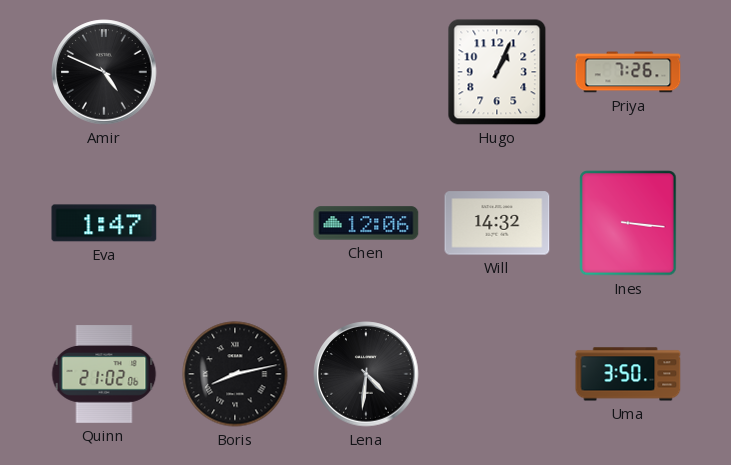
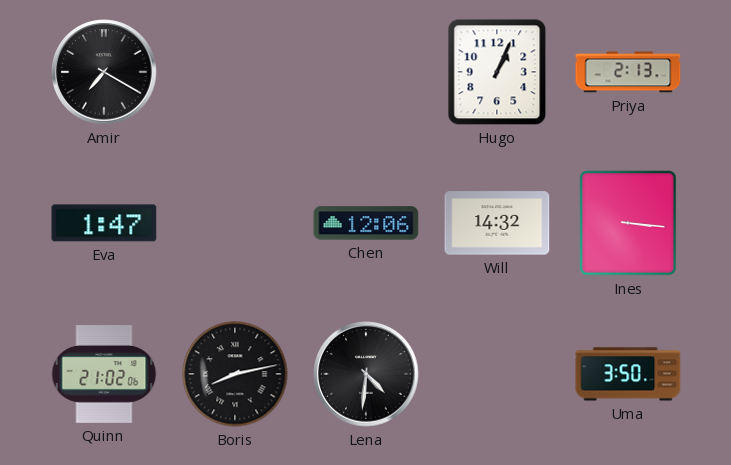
Amir: 4:49 -> 7:20 (104, 72)
Priya: 7:26 -> 2:13 (628, 72)
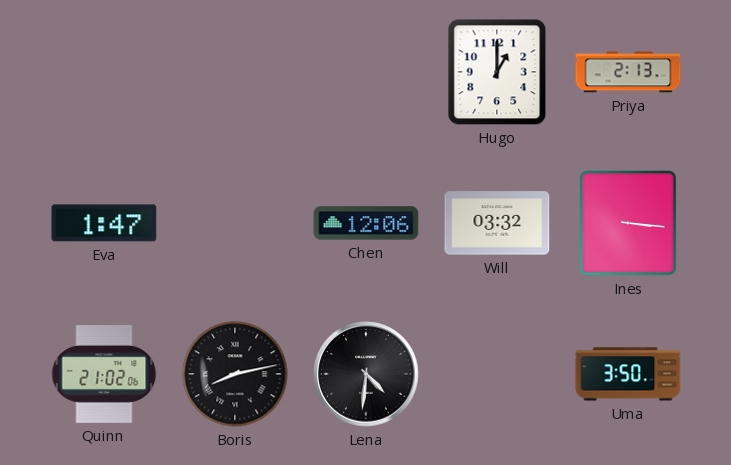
Amir: 7:20 -> none (104, 72)
Hugo: 1:04 -> 1:00 (497, 72)
Will: 14:32 -> 03:32 (497, 223)
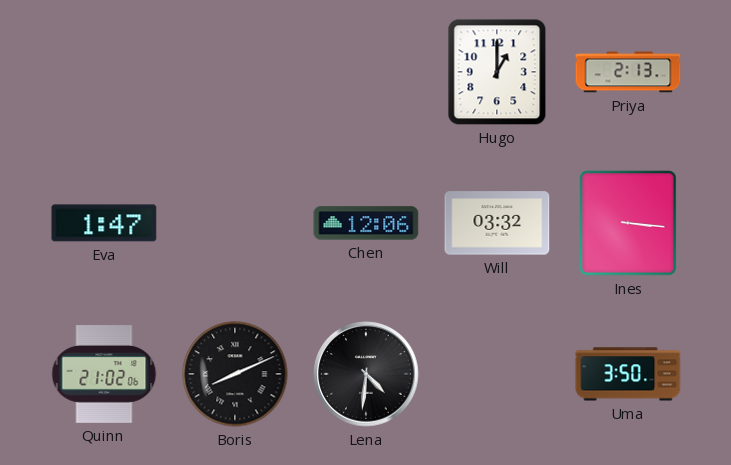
Boris: 8:13 -> 8:11 (235, 374)
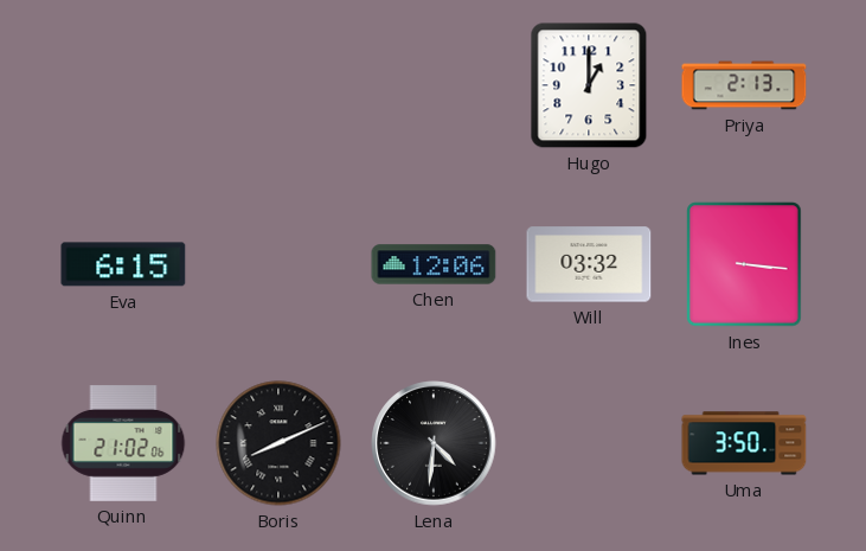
Eva: 1:47 -> 6:15 (123, 264)
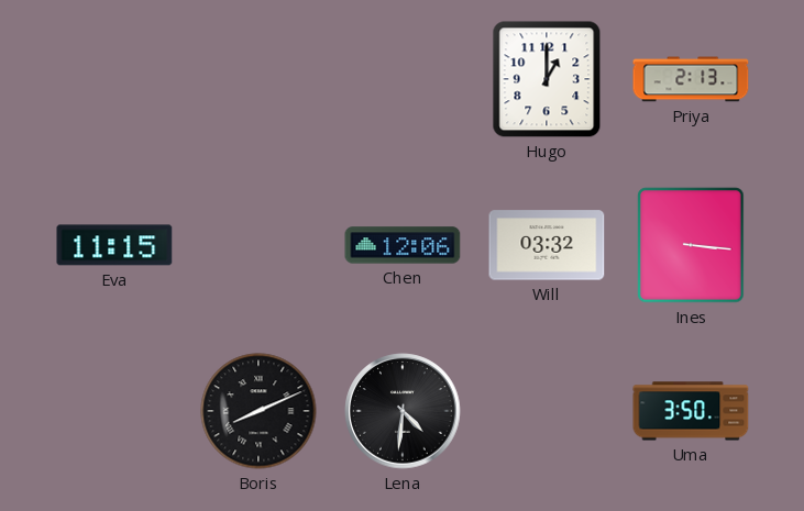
Eva: 6:15 -> 11:15 (114, 245)
Quinn: 21:02 -> none (123, 443)
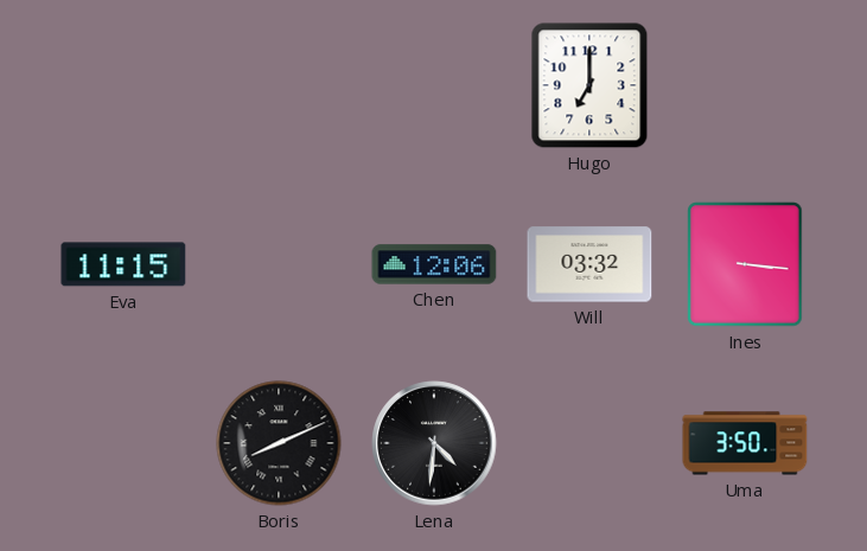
Hugo: 1:00 -> 7:00 (589, 85)
Priya: 2:13 -> none (691, 79)
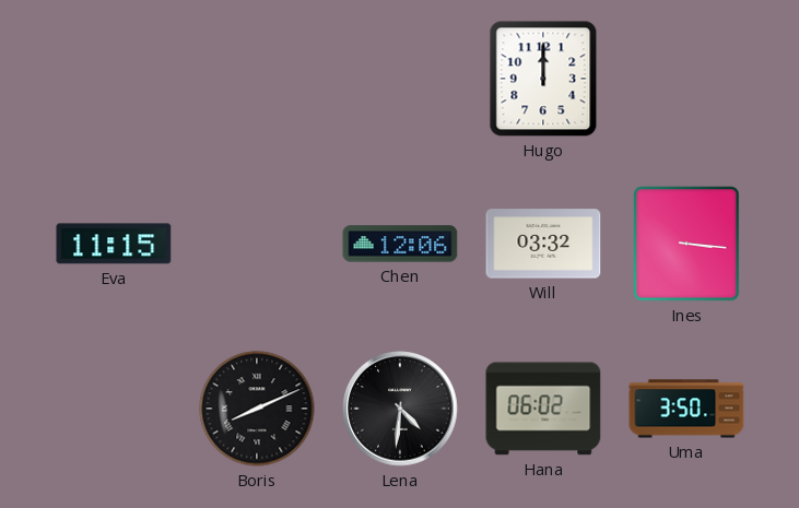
Hugo: 7:00 -> 12:00 (543, 79)
Hana: none -> 06:02 (543, 409)
